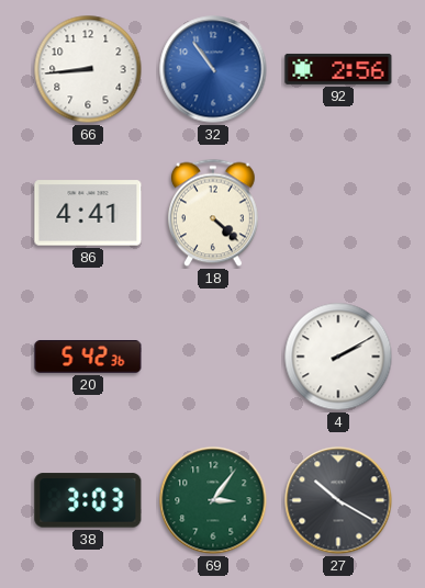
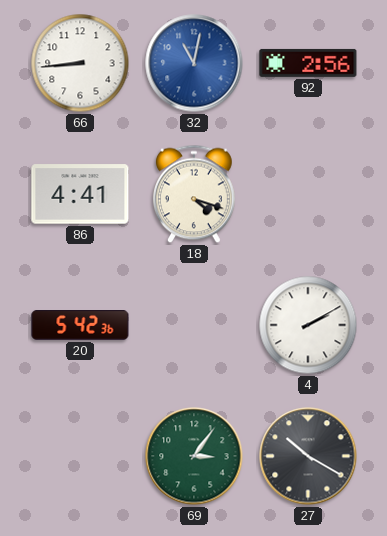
32: 10:54 -> 11:02 (194, 63)
18: 4:22 -> 4:18 (194, 194)
38: 3:03 -> none (88, 500)
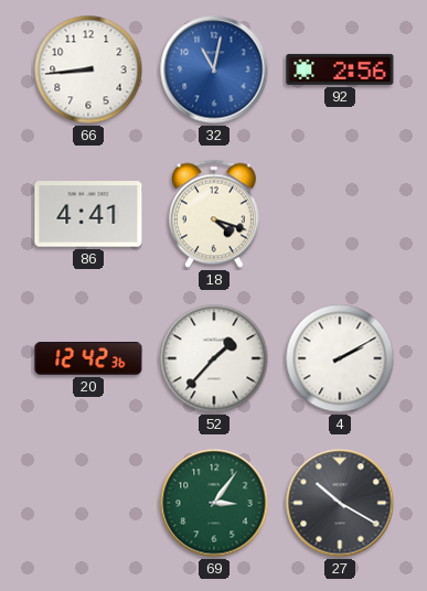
20: 5:42 -> 12:42 (88, 359)
52: none -> 1:37 (214, 358)
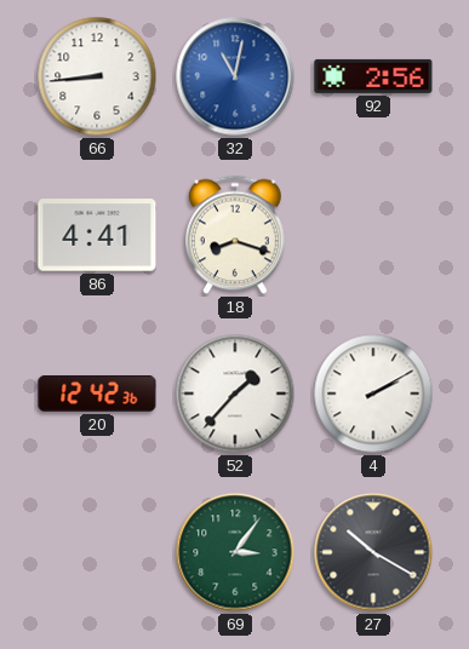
18: 4:18 -> 8:18 (235, 235)
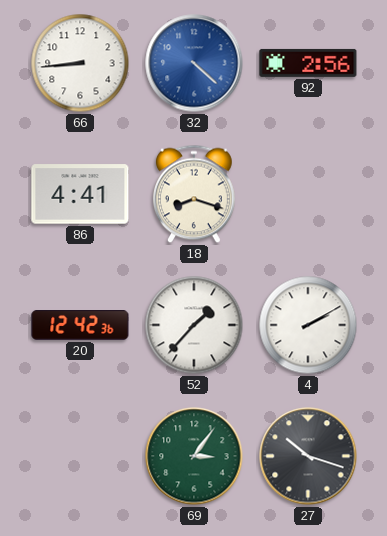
32: 11:02 -> 4:22 (194, 63)
27: 10:20 -> 10:18 (308, 456)
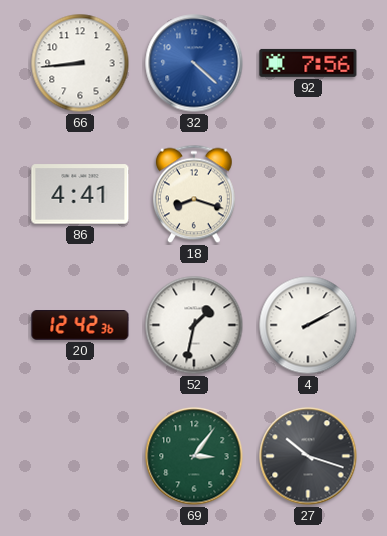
92: 2:56 -> 7:56 (308, 63)
52: 1:37 -> 1:32 (194, 325)
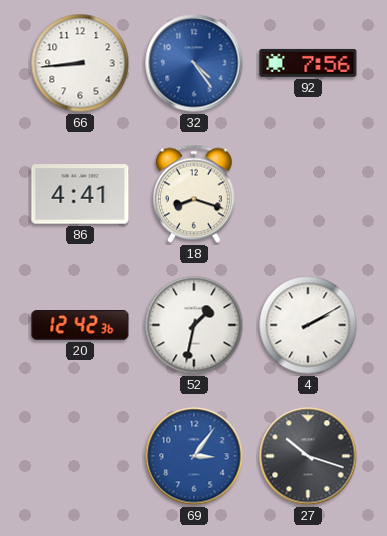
32: 4:22 -> 4:24 (194, 63)
69 dial: green -> blue (194, 456)
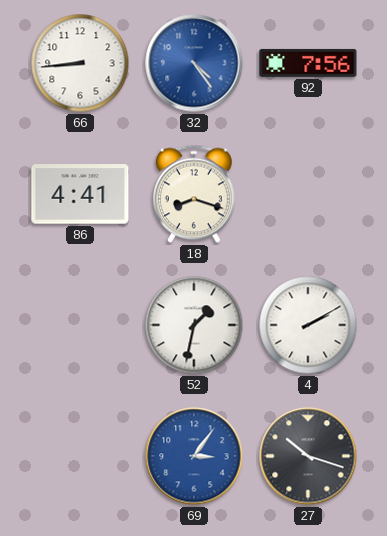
20: 12:42 -> none (80, 326)
